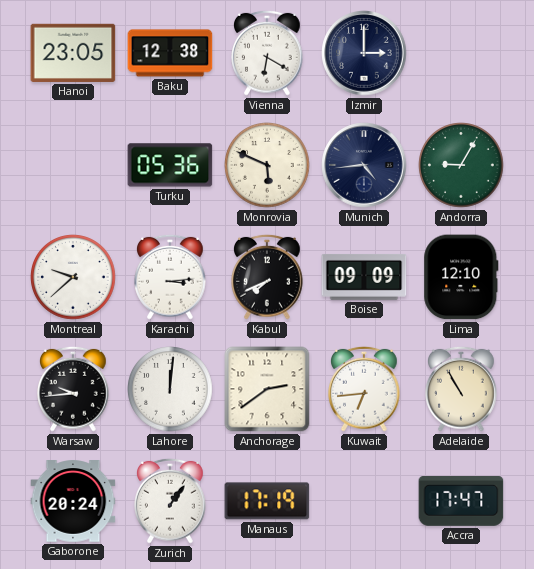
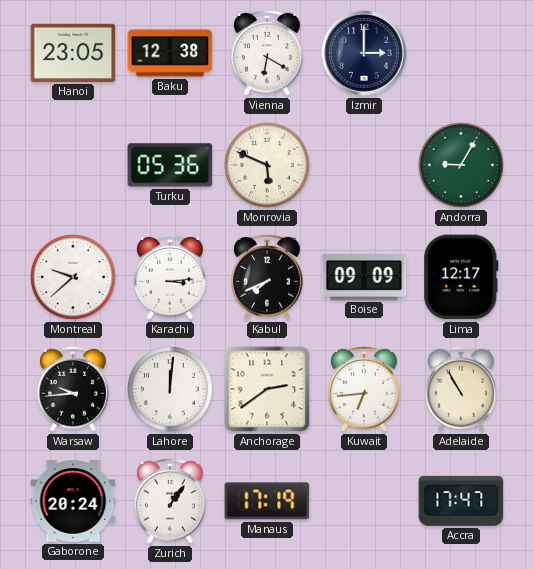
Munich: 4:44 -> none (364, 165)
Lima: 12:10 -> 12:17 (461, 277)
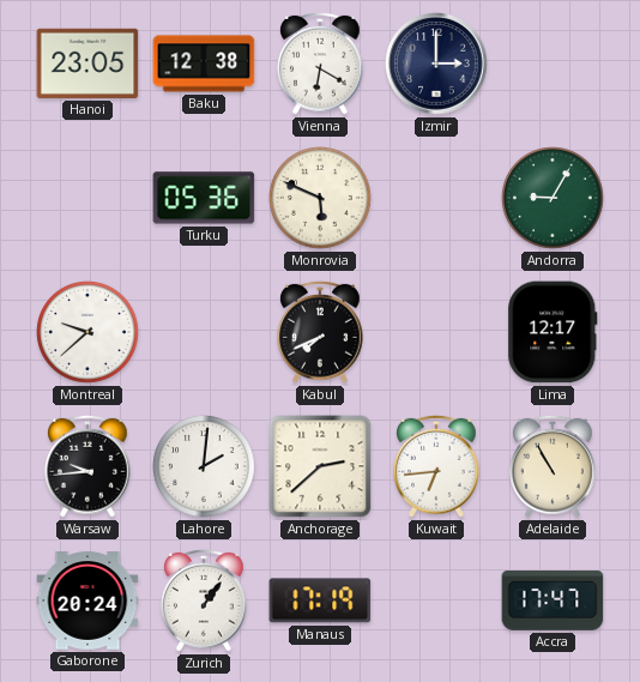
Karachi: 3:14 -> none (170, 277)
Boise: 09:09 -> none (364, 277)
Lahore: 12:01 -> 2:01 (204, 466)
Anchorage: 2:39 -> 2:38 (320, 466)
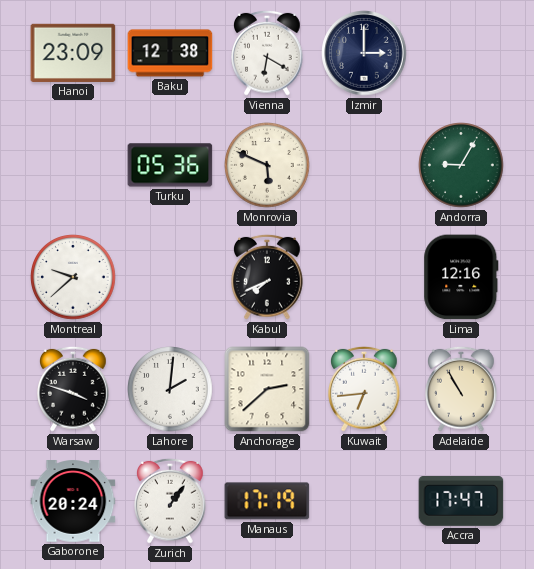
Hanoi: 23:05 -> 23:09 (73, 53)
Lima: 12:17 -> 12:16 (461, 277)
Warsaw: 9:44 -> 3:48 (73, 389)
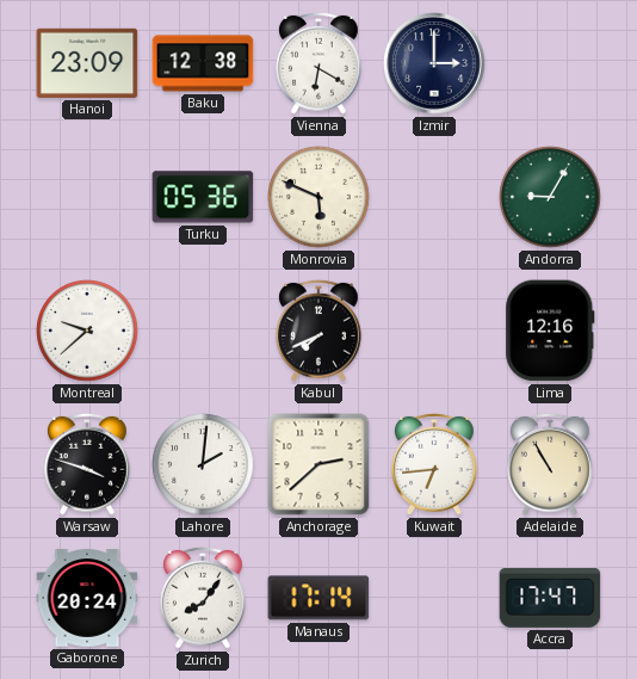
Zurich: 1:06 -> 8:06 (203, 598)
Manaus: 17:19 -> 17:14 (318, 598)
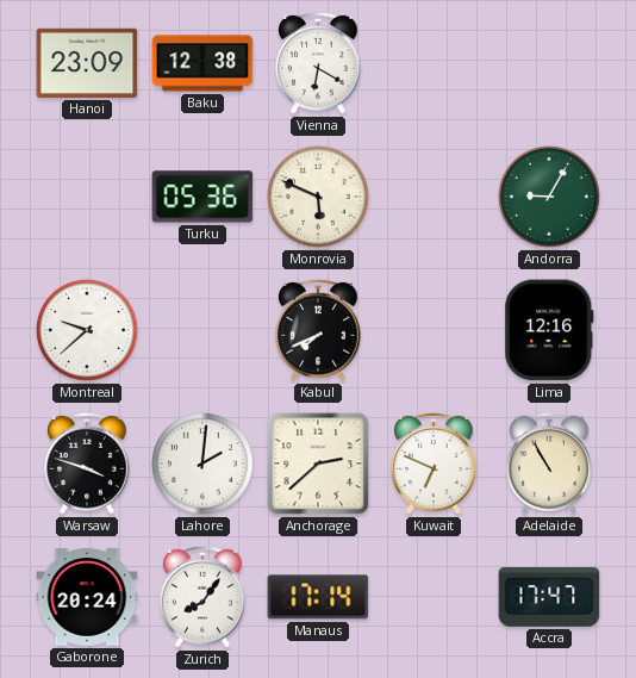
Izmir: 3:00 -> none (434, 63)
Kuwait: 6:44 -> 6:49 (434, 464)
